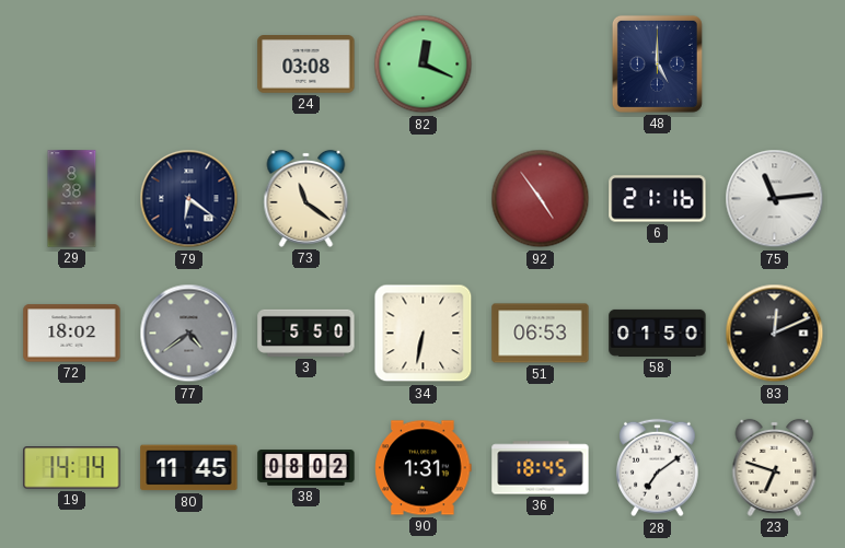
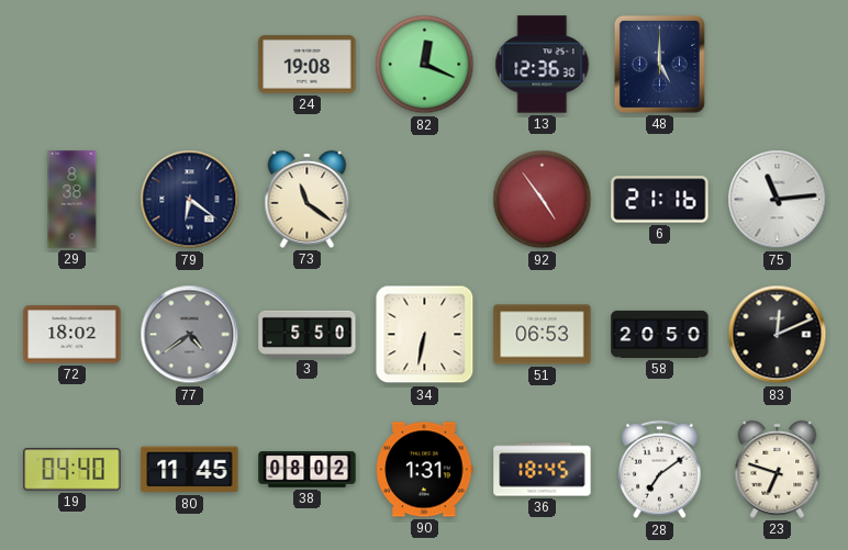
24: 03:08 -> 19:08 (308, 65)
13: none -> 12:36 (543, 65)
58: 01:50 -> 20:50 (660, 334)
19: 14:14 -> 04:40 (72, 470)
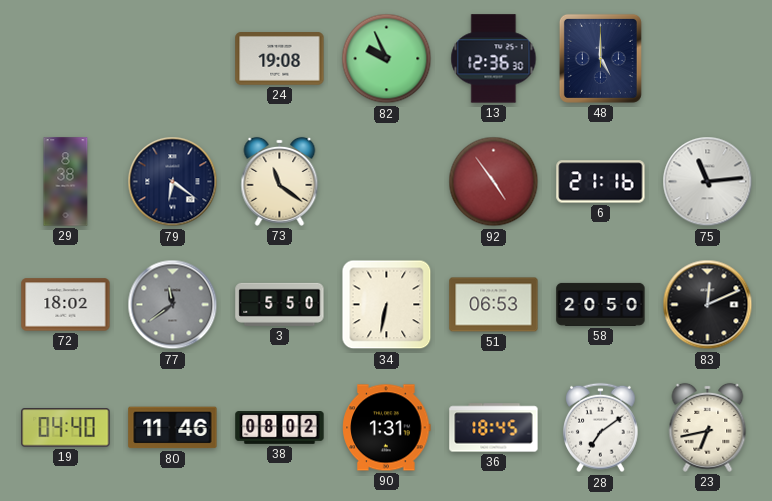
82: 12:19 -> 9:56 (387, 59)
77: 4:39 -> 11:39 (173, 305)
80: 11:45 -> 11:46 (173, 428)
23: 6:48 -> 6:43 (708, 427)
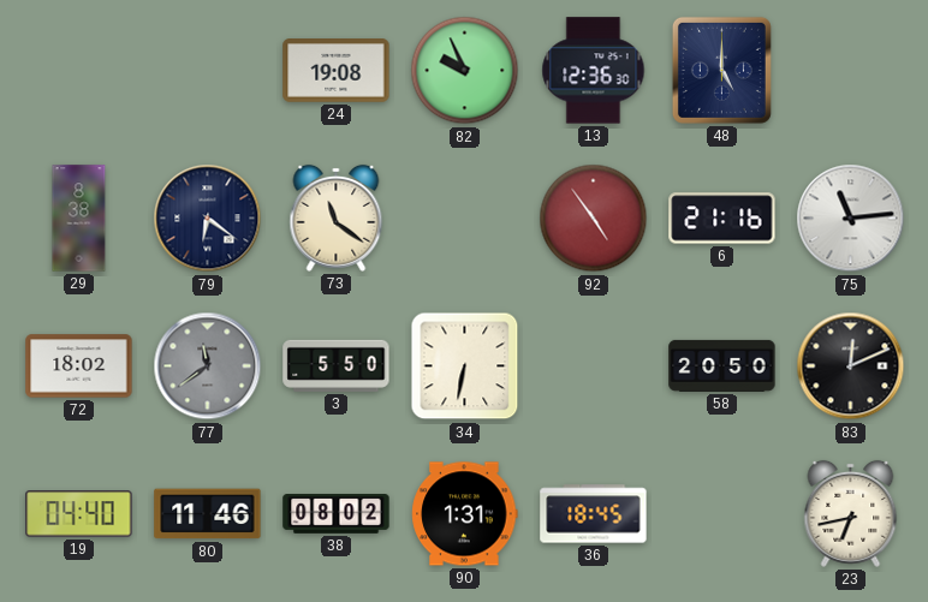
51: 06:53 -> none (494, 305)
28: 7:09 -> none (601, 428)
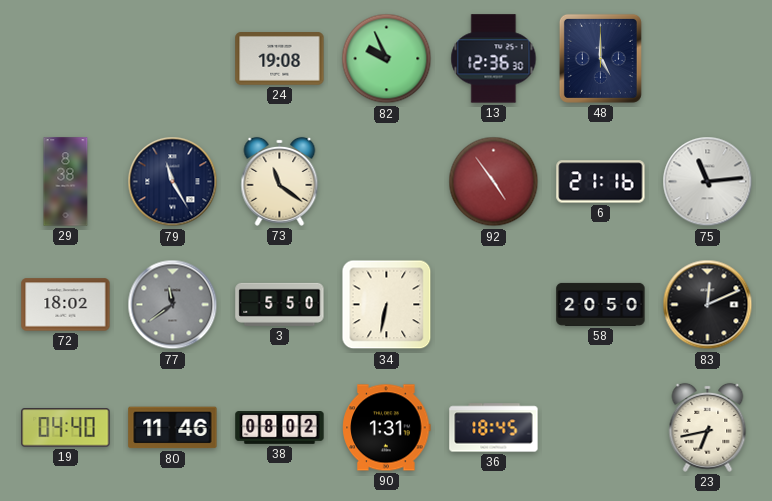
79: 6:21 -> 11:25 (173, 182)
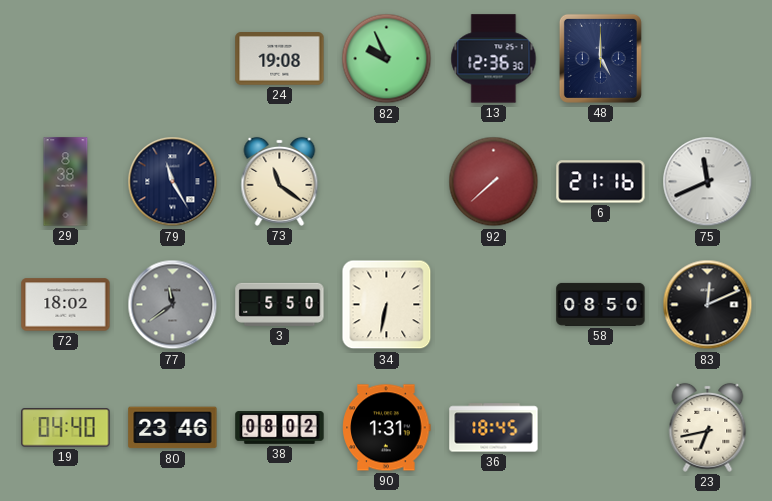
92: 4:54 -> 7:38 (494, 182)
75: 11:14 -> 11:41 (708, 182)
58: 20:50 -> 08:50 (601, 304)
80: 11:46 -> 23:46 (173, 428)
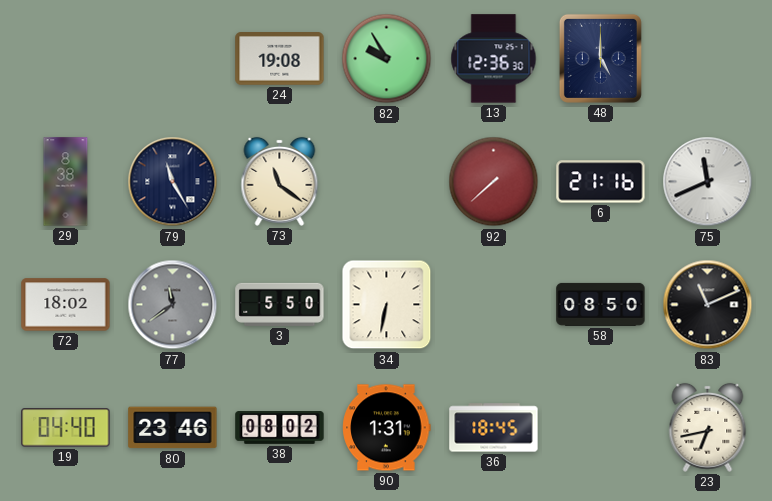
82: 9:56 -> 9:55 (387, 59)
83: 12:11 -> 11:11 (708, 305)
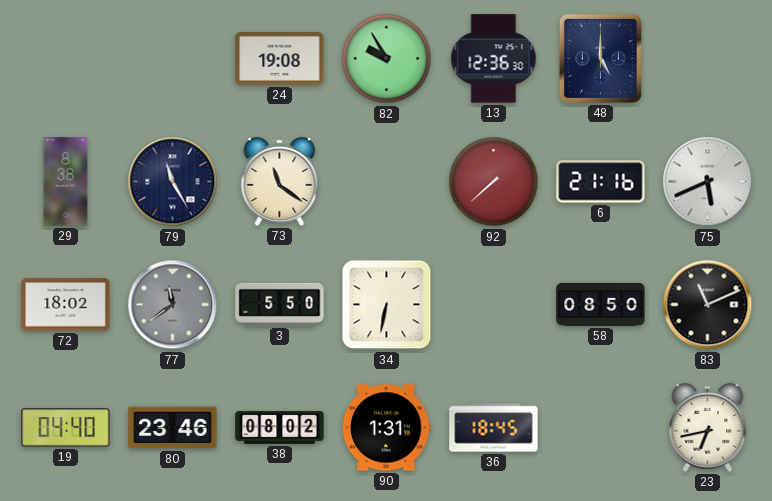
75: 11:41 -> 5:41 (708, 182)
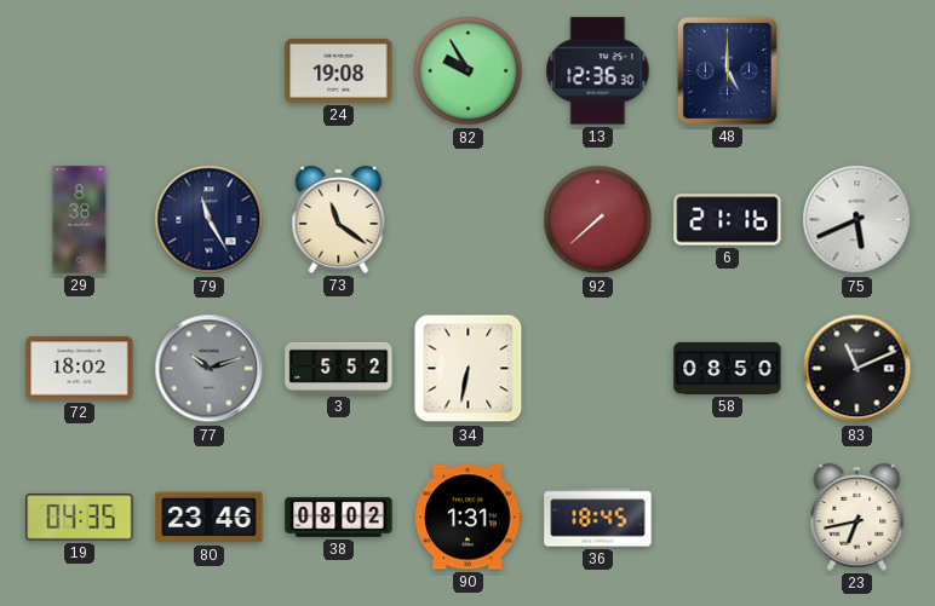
77: 11:39 -> 10:12 (210, 369)
3: 5:50 -> 5:52 (339, 368)
19: 04:40 -> 04:35 (80, 518)
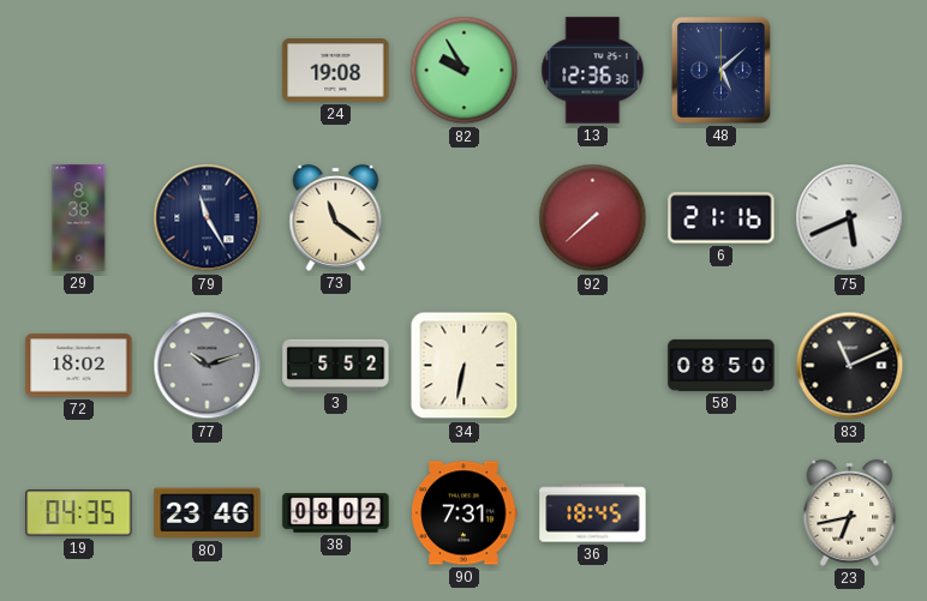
48: 5:00 -> 5:08 (720, 70)
90: 1:31 -> 7:31 (465, 513)
